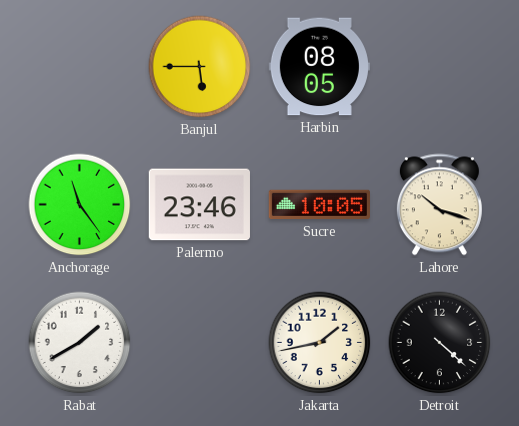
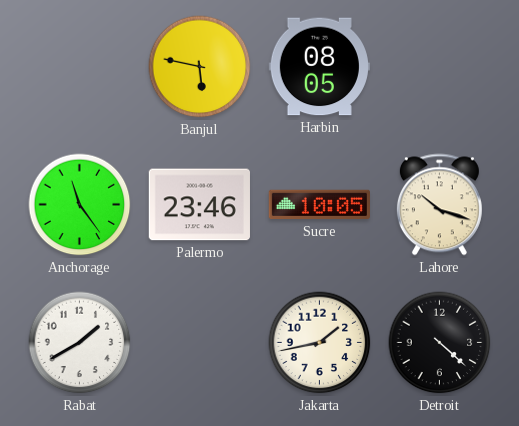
Banjul: 5:45 -> 5:47 (200, 67)
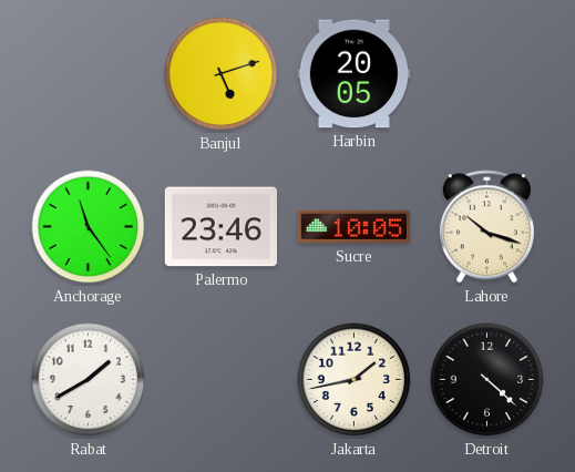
Banjul: 5:47 -> 5:12 (222, 74)
Harbin: 08:05 -> 20:05 (353, 74)
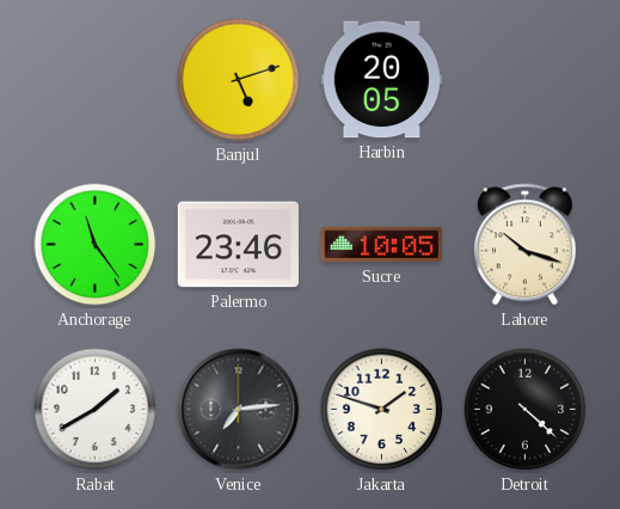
Venice: none -> 7:14 (239, 410)
Jakarta: 1:43 -> 1:48 (382, 410)
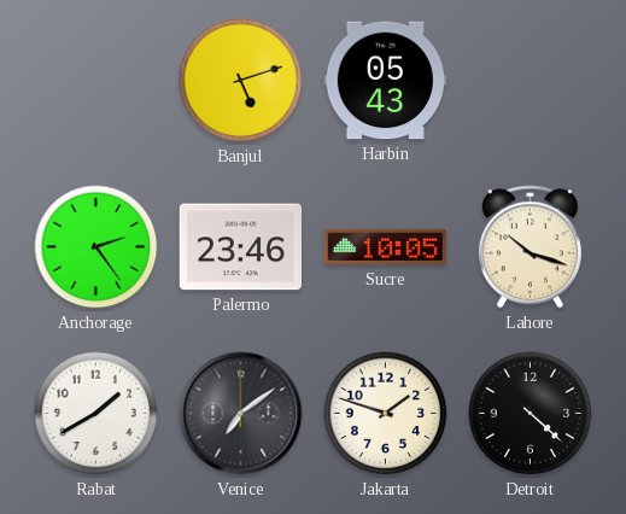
Harbin: 20:05 -> 05:43 (385, 81)
Anchorage: 11:24 -> 2:24 (96, 247)
Venice: 7:14 -> 7:09 (241, 414)
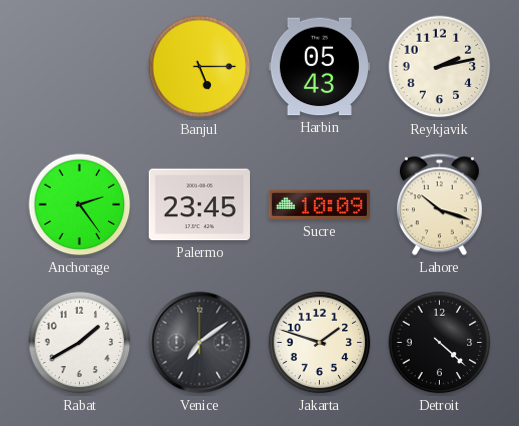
Banjul: 5:12 -> 5:15 (200, 67)
Reykjavik: none -> 2:13 (440, 67)
Palermo: 23:46 -> 23:45 (199, 205)
Sucre: 10:05 -> 10:09 (319, 205)
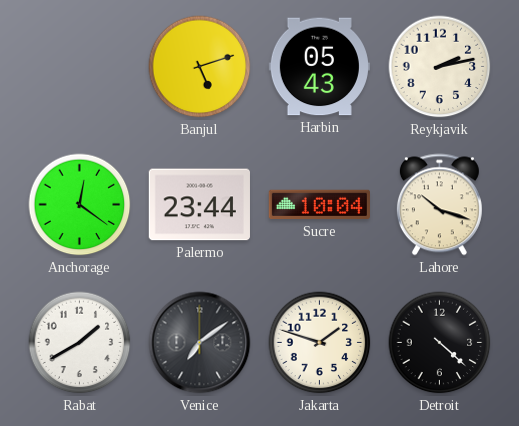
Banjul: 5:15 -> 5:12 (200, 67)
Anchorage: 2:24 -> 12:21 (80, 205)
Palermo: 23:45 -> 23:44 (199, 205)
Sucre: 10:09 -> 10:04 (319, 205)
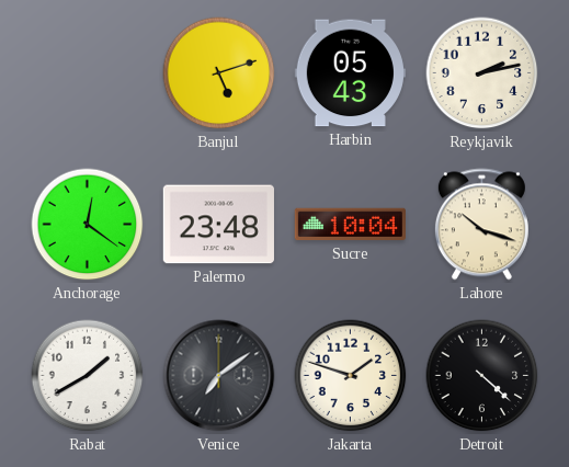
Palermo: 23:44 -> 23:48 (218, 225)
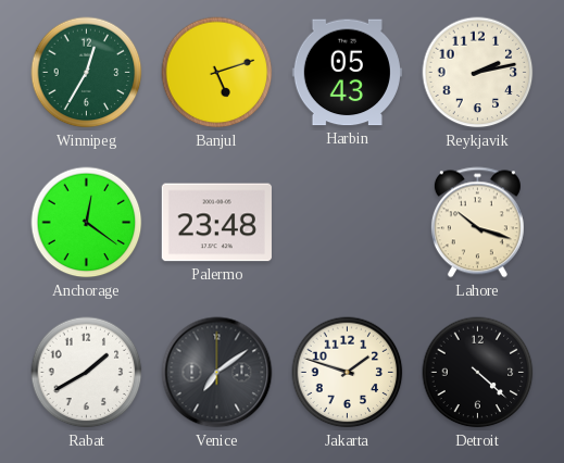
Winnipeg: none -> 12:35 (87, 73)
Sucre: 10:04 -> none (350, 225)
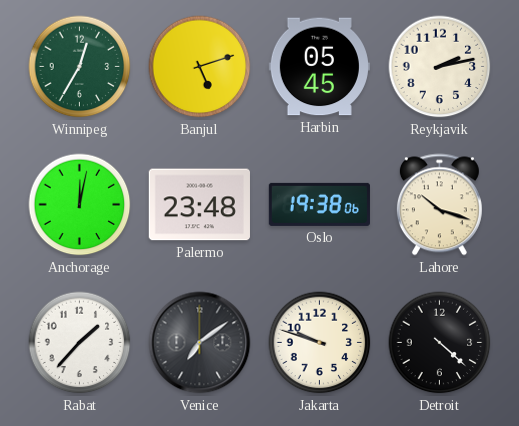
Harbin: 05:43 -> 05:45 (319, 67)
Anchorage: 12:21 -> 12:02 (80, 205)
Oslo: none -> 19:38 (319, 204)
Rabat: 1:40 -> 1:37 (80, 343)
Jakarta: 1:48 -> 9:48 (320, 343)
